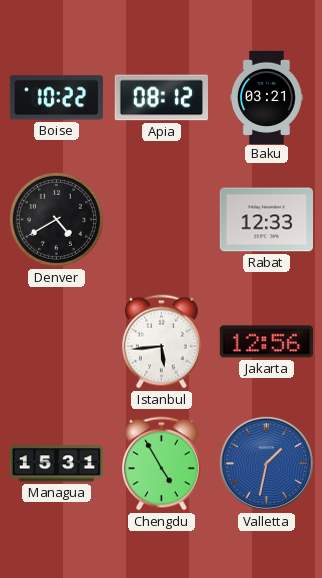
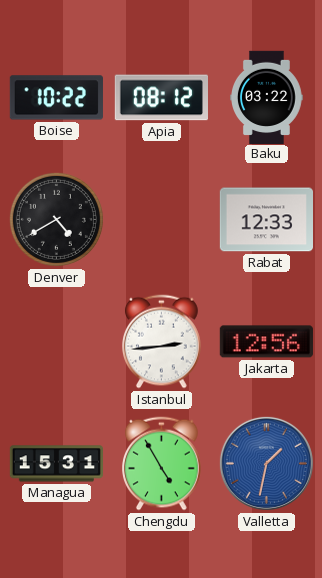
Baku: 03:21 -> 03:22 (267, 97)
Istanbul: 5:44 -> 2:44 (162, 342)
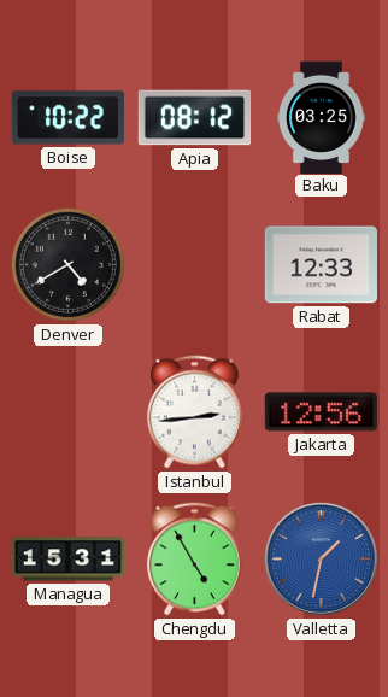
Baku: 03:22 -> 03:25 (322, 117)
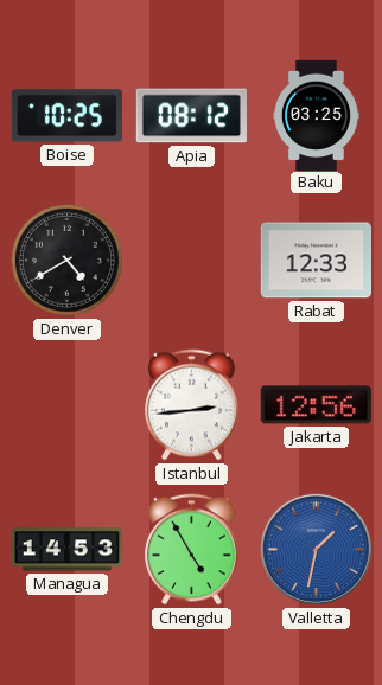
Boise: 10:22 -> 10:25 (66, 116)
Managua: 15:31 -> 14:53 (66, 550)
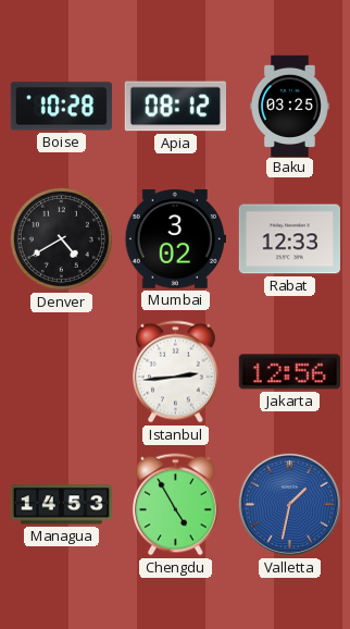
Boise: 10:25 -> 10:28 (61, 107)
Mumbai: none -> 3:02 (175, 239)
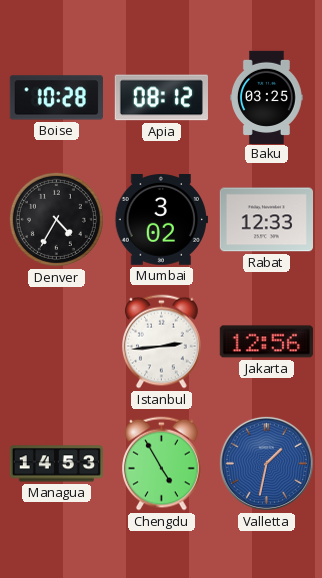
Denver: 4:40 -> 4:35 (56, 219)
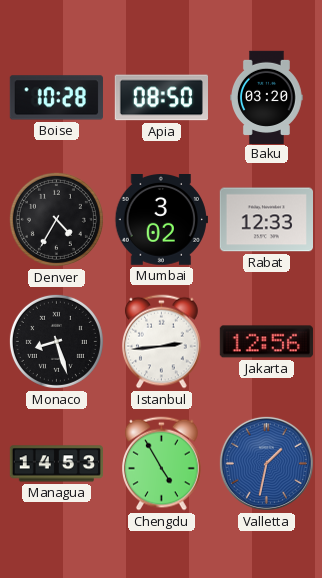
Apia: 08:12 -> 08:50 (161, 98)
Baku: 03:25 -> 03:20 (267, 97)
Monaco: none -> 8:27 (56, 341)
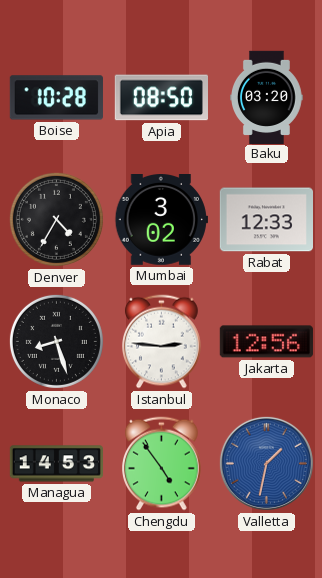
Istanbul: 2:44 -> 2:46 (162, 342)
Chengdu: 4:55 -> 4:54 (162, 464)
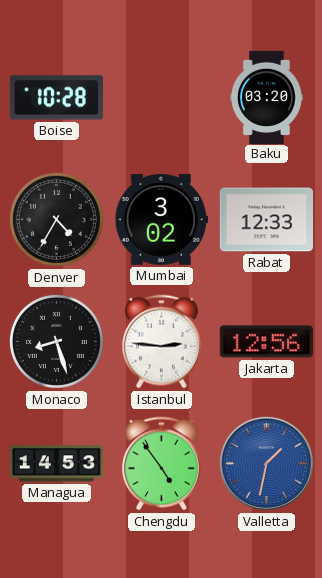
Apia: 08:50 -> none (161, 98)
